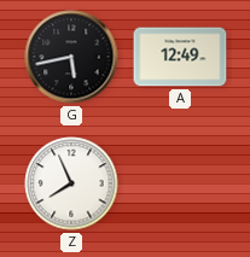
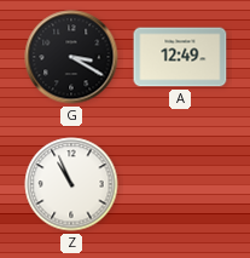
G: 5:43 -> 3:20 (71, 57)
Z: 7:56 -> 10:56 (71, 184)
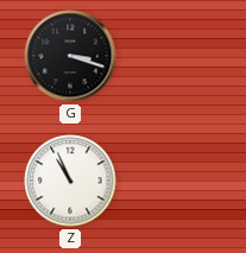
G: 3:20 -> 3:18 (70, 56)
A: 12:49 -> none (180, 57)
